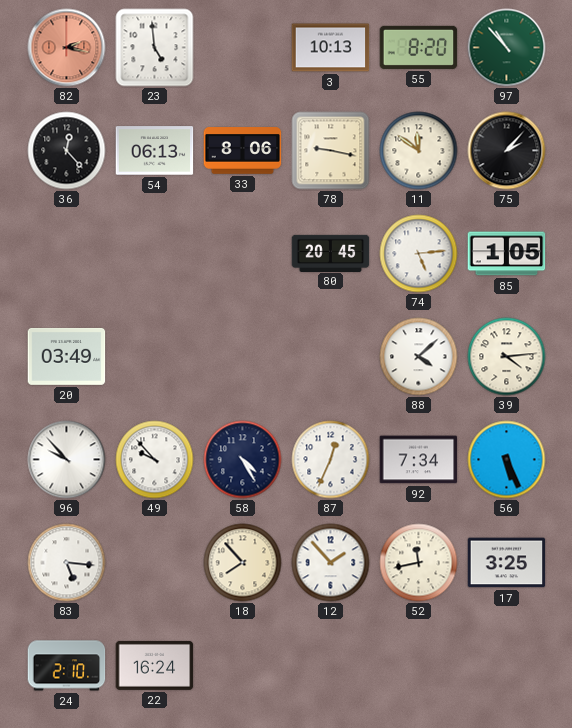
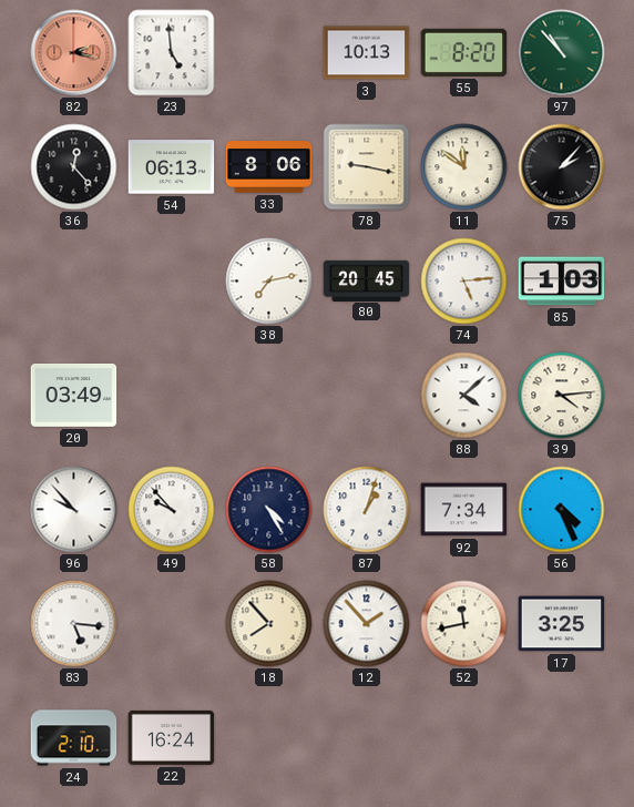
38: none -> 7:13 (269, 282)
85: 1:05 -> 1:03 (562, 282)
87: 12:34 -> 1:03 (367, 510)
56: 5:26 -> 4:26 (562, 510)
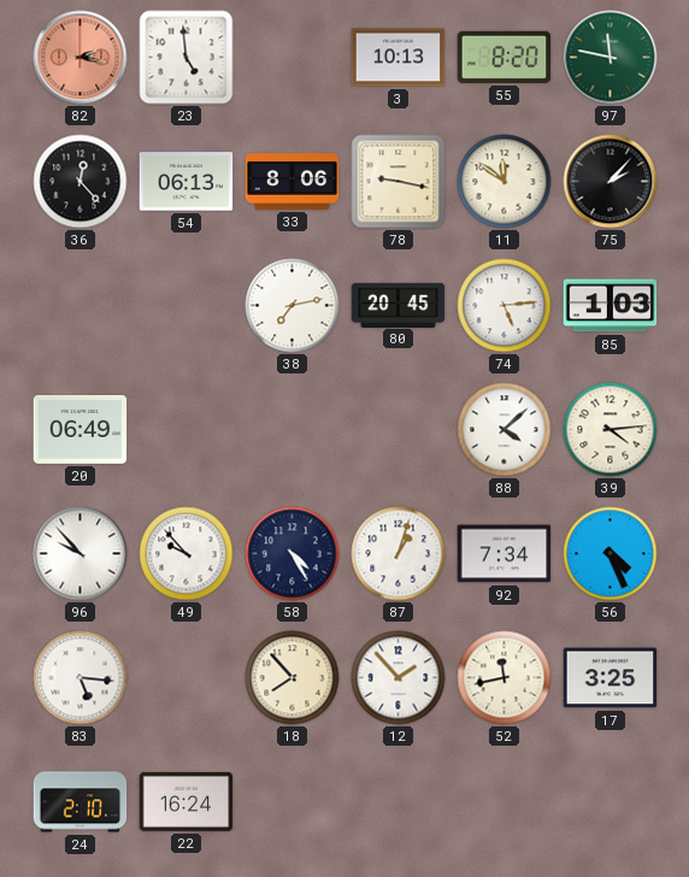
97: 10:53 -> 11:47 (611, 58)
20: 03:49 -> 06:49 (81, 429)
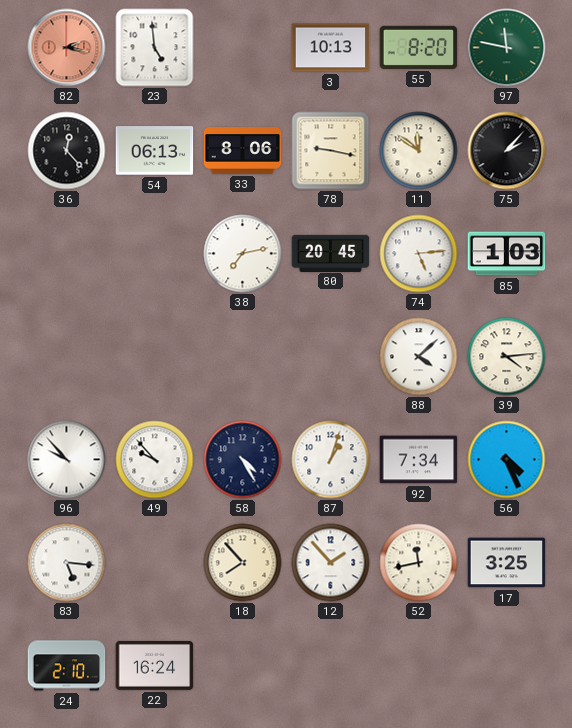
20: 06:49 -> none (81, 429)
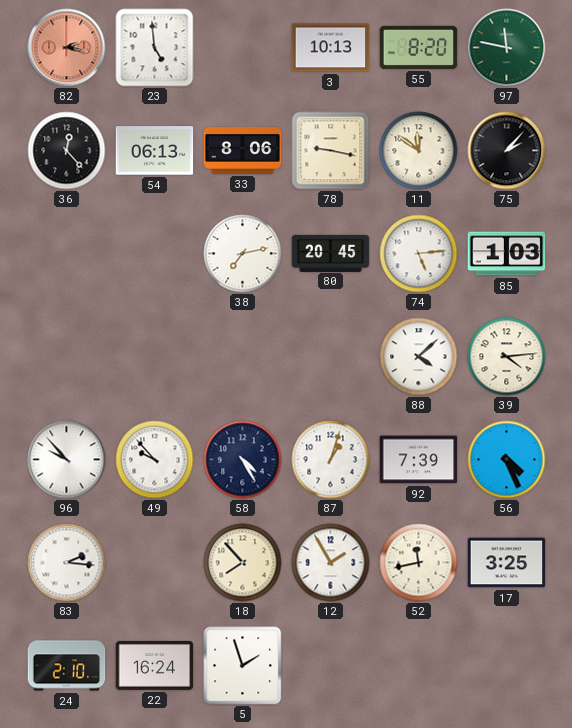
92: 7:34 -> 7:39 (419, 460)
83: 5:16 -> 2:16 (67, 563)
12: 1:53 -> 1:55 (331, 563)
5: none -> 1:57 (243, 666)
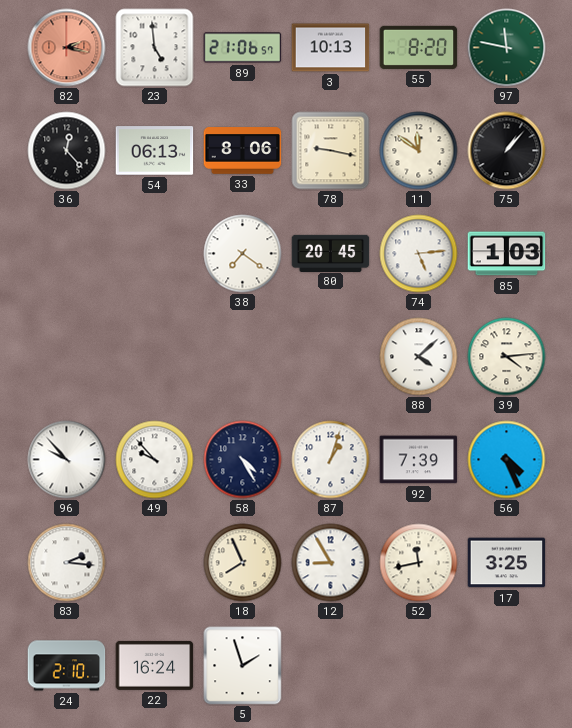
89: none -> 21:06 (243, 48)
75: 2:07 -> 1:07 (507, 151)
38: 7:13 -> 7:21 (243, 254)
18: 7:53 -> 7:56 (243, 563)
12: 1:55 -> 8:55 (331, 563)
